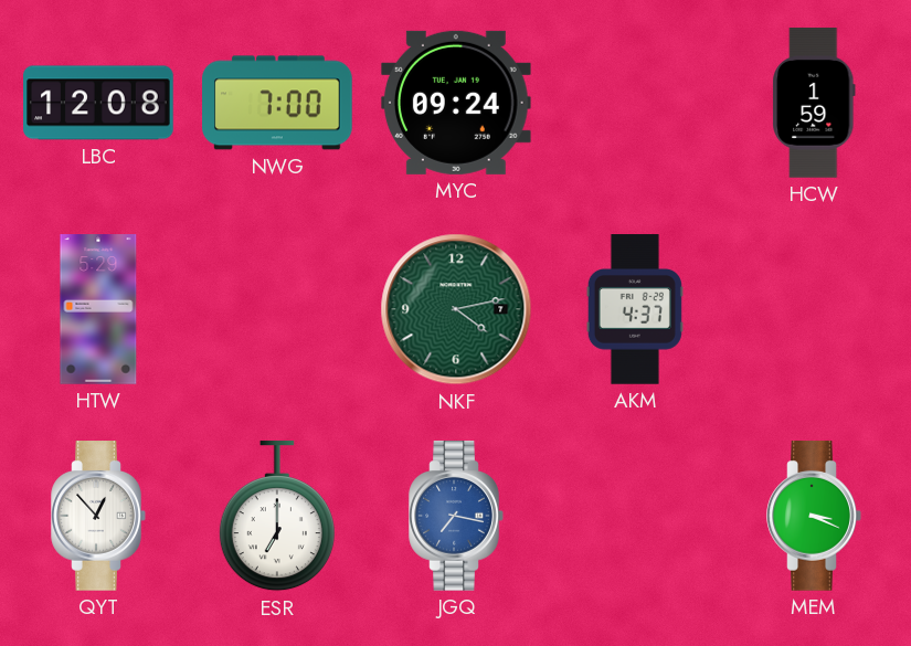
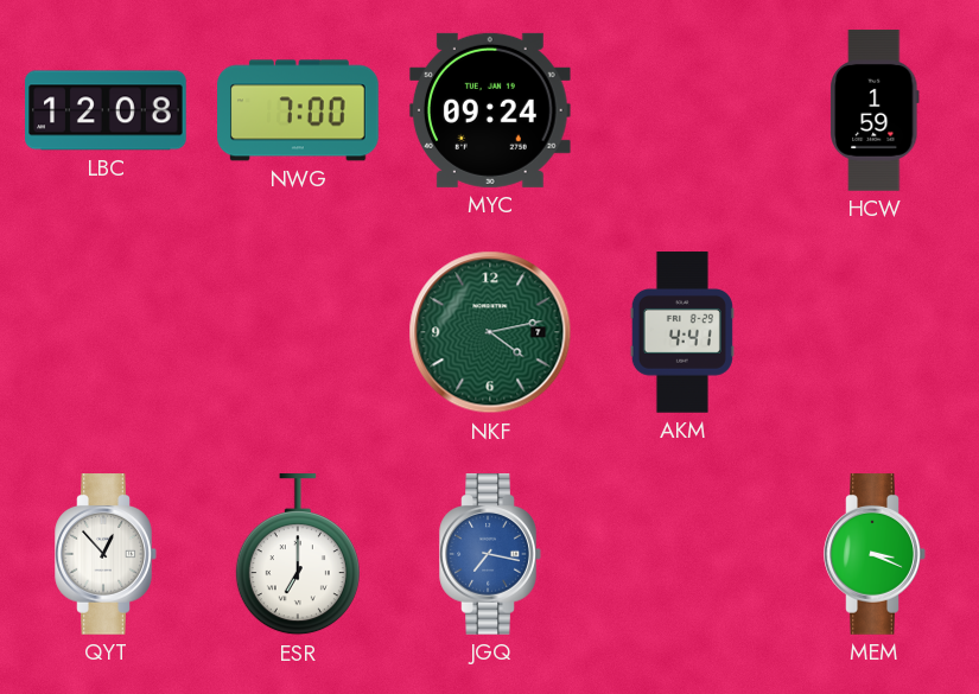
HTW: 5:29 -> none (98, 309)
AKM: 4:37 -> 4:41 (682, 332)
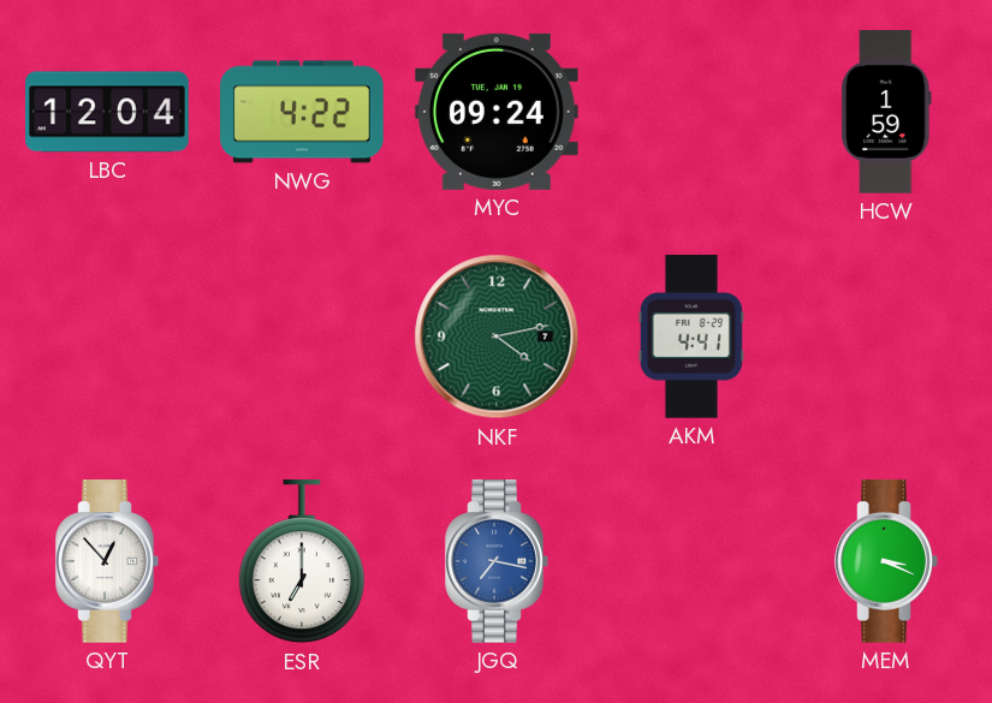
LBC: 12:08 -> 12:04 (107, 112)
NWG: 7:00 -> 4:22 (302, 112)
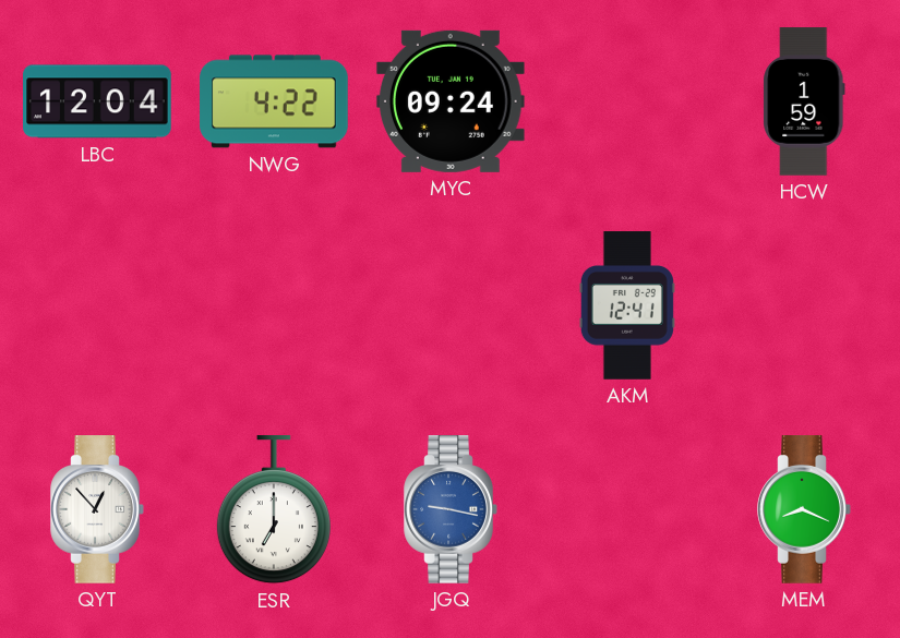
NKF: 4:13 -> none (497, 336)
AKM: 4:41 -> 12:41 (627, 305)
JGQ: 7:17 -> 9:17 (451, 509)
MEM: 3:19 -> 8:19 (804, 509)
